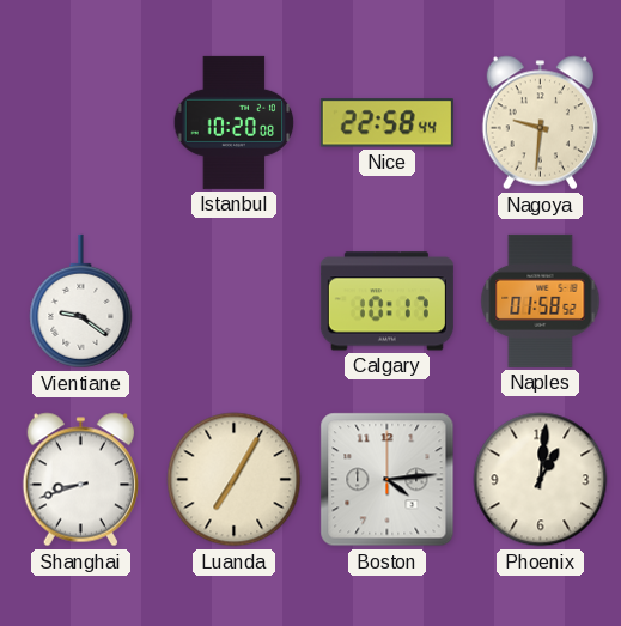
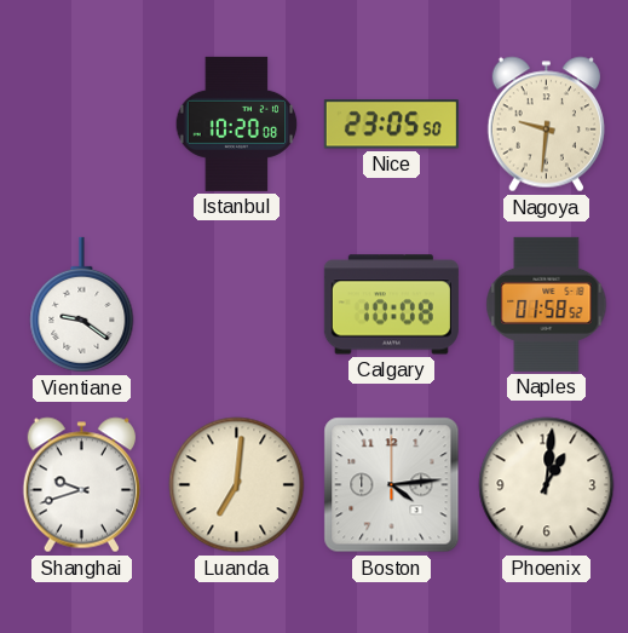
Nice: 22:58 -> 23:05 (391, 125)
Calgary: 10:17 -> 10:08 (391, 305)
Shanghai: 8:42 -> 9:42 (81, 485)
Luanda: 7:05 -> 7:01 (237, 485)
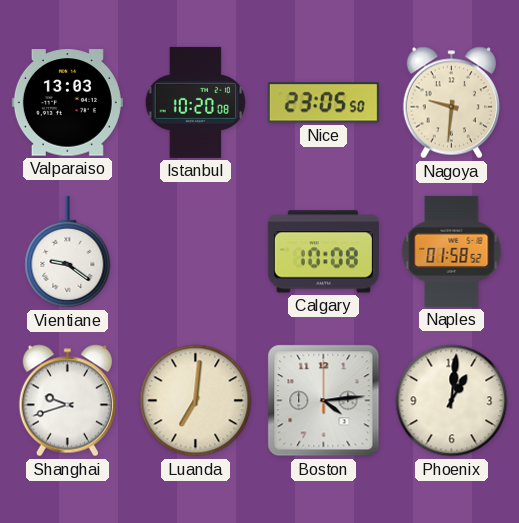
Valparaiso: none -> 13:03 (67, 103)
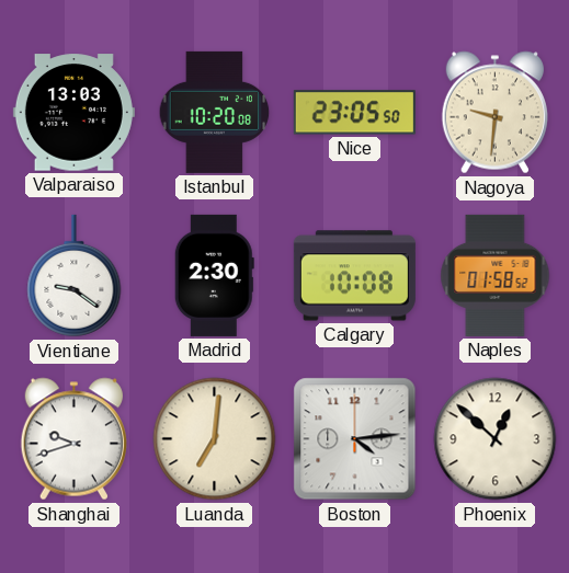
Madrid: none -> 2:30 (214, 275)
Phoenix: 1:01 -> 12:52 (496, 439)
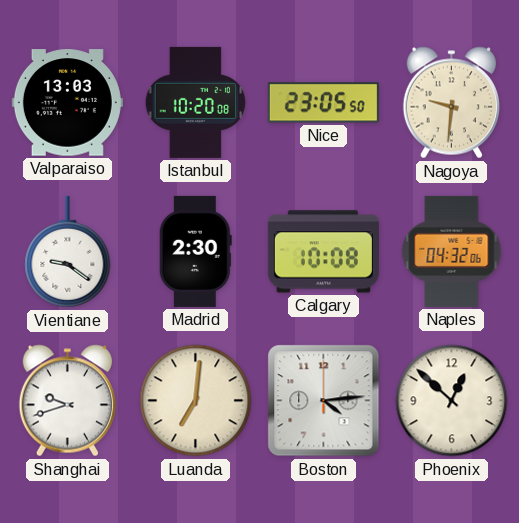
Naples: 01:58 -> 04:32 (452, 251)
